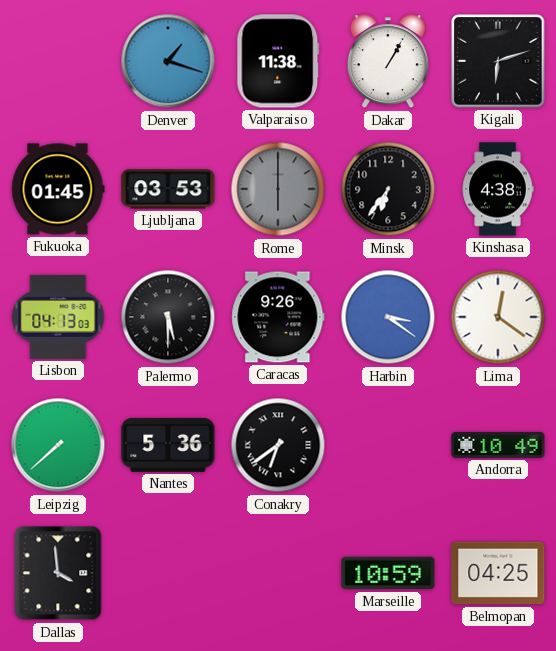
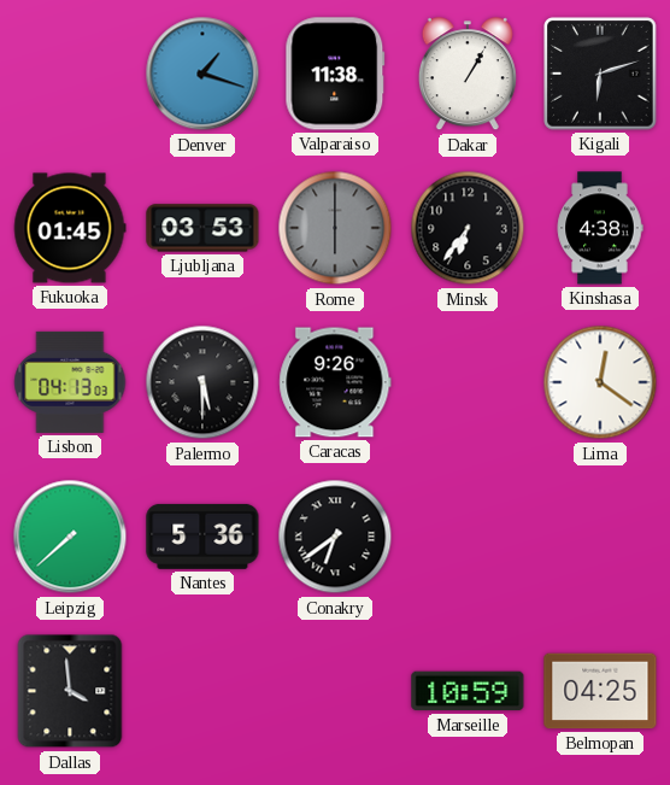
Harbin: 3:21 -> none (388, 317)
Andorra: 10:49 -> none (498, 445)
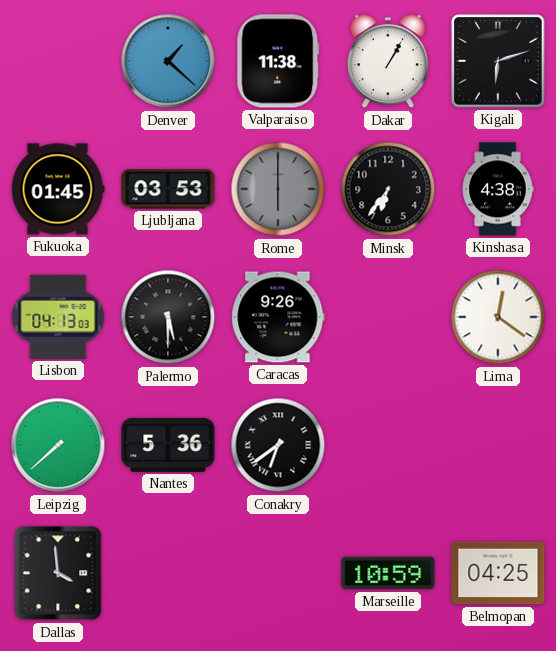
Denver: 1:18 -> 1:22 (168, 61)
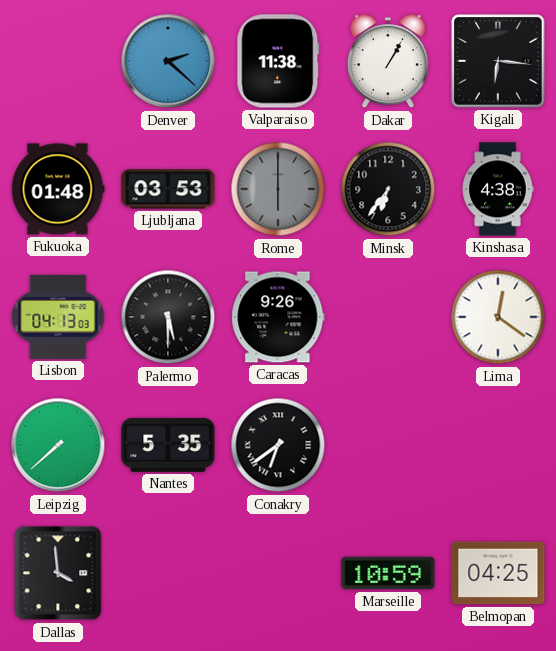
Denver: 1:22 -> 2:22 (168, 61)
Kigali: 6:12 -> 6:16 (498, 61)
Fukuoka: 01:45 -> 01:48 (58, 189)
Nantes: 5:36 -> 5:35 (168, 445)
